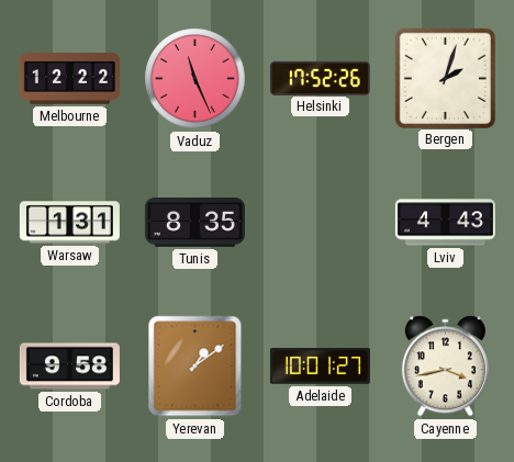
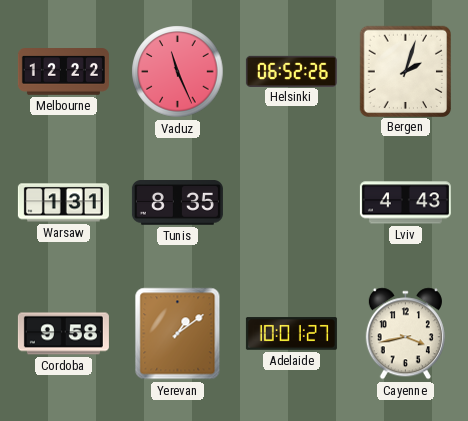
Helsinki: 17:52 -> 06:52 (291, 71)
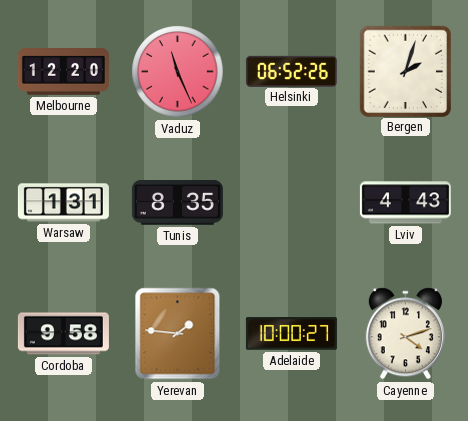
Melbourne: 12:22 -> 12:20 (63, 72)
Yerevan: 1:09 -> 1:46 (178, 334)
Adelaide: 10:01 -> 10:00 (291, 334)
Cayenne: 3:43 -> 4:12 (405, 334)
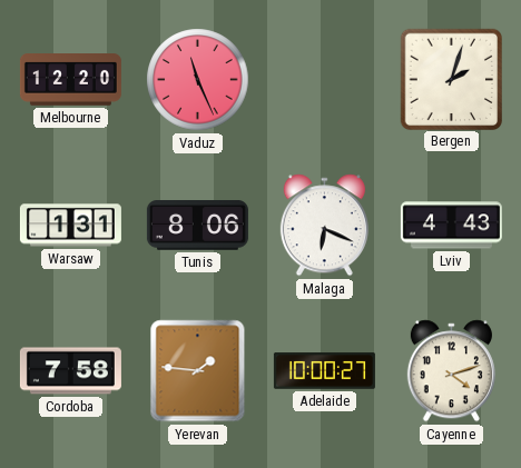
Helsinki: 06:52 -> none (291, 71)
Tunis: 8:35 -> 8:06 (197, 226)
Malaga: none -> 6:19 (324, 226)
Cordoba: 9:58 -> 7:58 (70, 371)
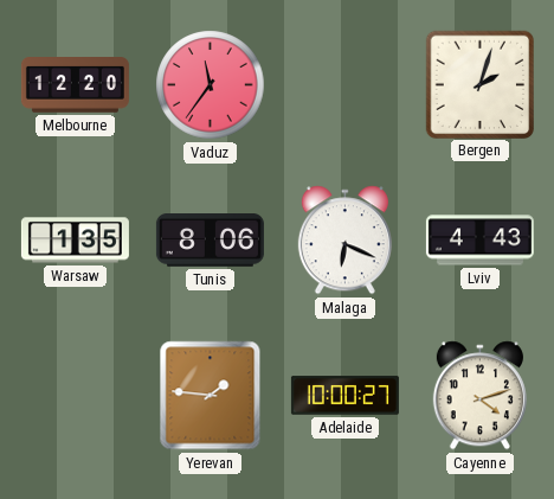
Vaduz: 11:26 -> 11:36 (211, 85)
Warsaw: 1:31 -> 1:35 (75, 241)
Cordoba: 7:58 -> none (70, 371)
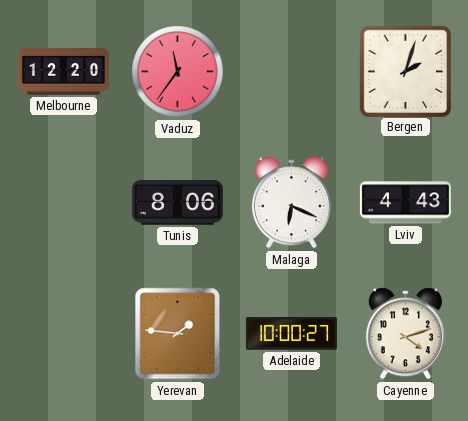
Warsaw: 1:35 -> none (75, 241)
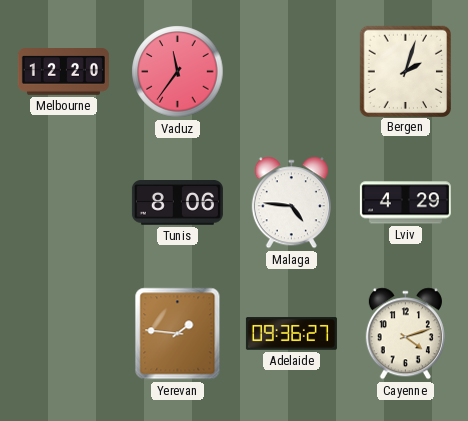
Malaga: 6:19 -> 4:46 (291, 203)
Lviv: 4:43 -> 4:29 (405, 203)
Adelaide: 10:00 -> 09:36 (291, 334)
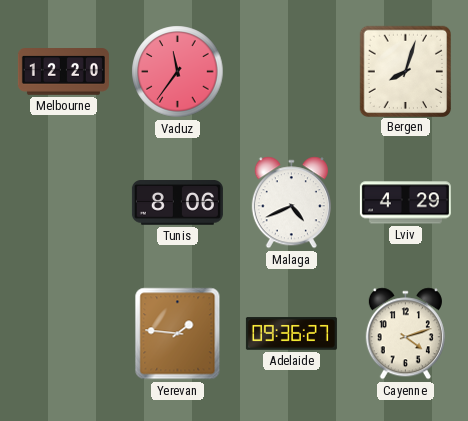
Bergen: 2:03 -> 8:03 (405, 71)
Malaga: 4:46 -> 4:41 (291, 203)
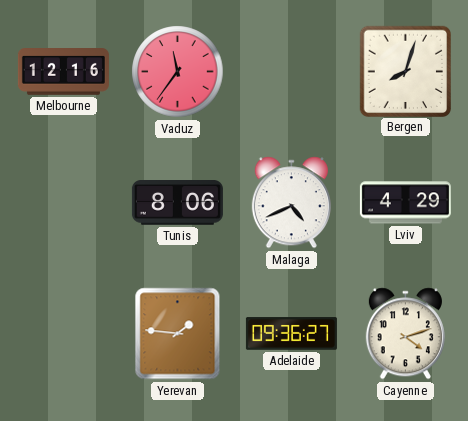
Melbourne: 12:20 -> 12:16 (63, 72)
